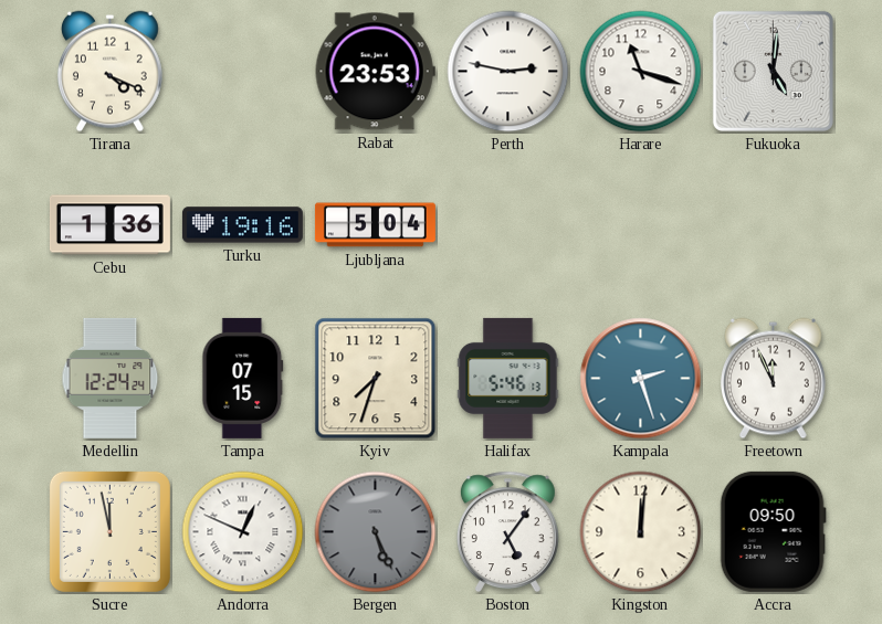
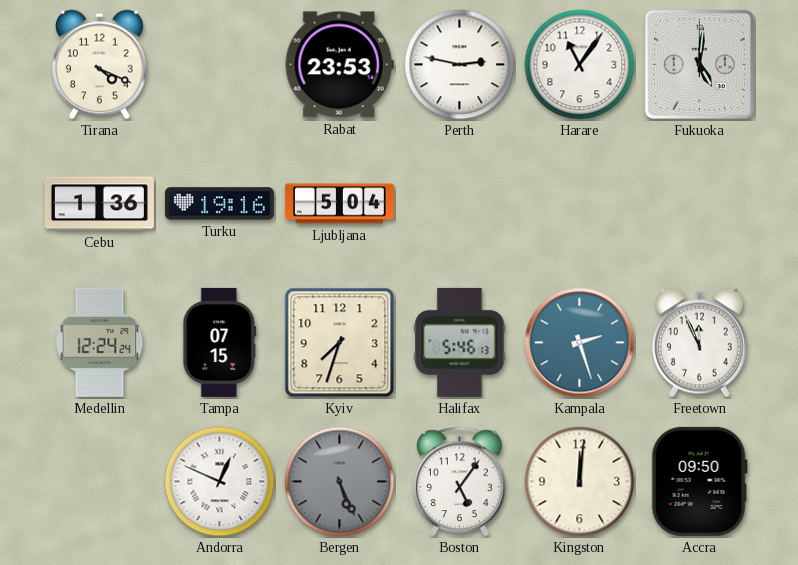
Harare: 11:18 -> 11:06 (580, 65)
Sucre: 11:58 -> none (109, 531)
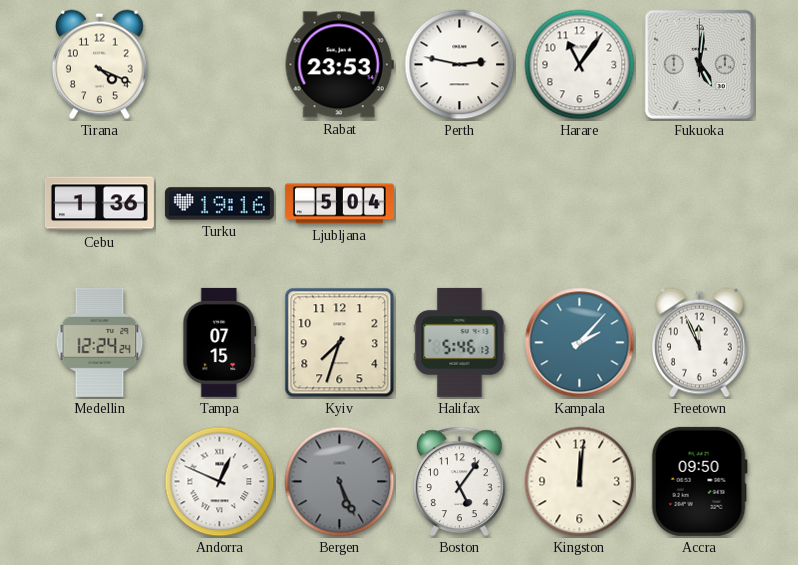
Kampala: 2:27 -> 2:07 (580, 343)
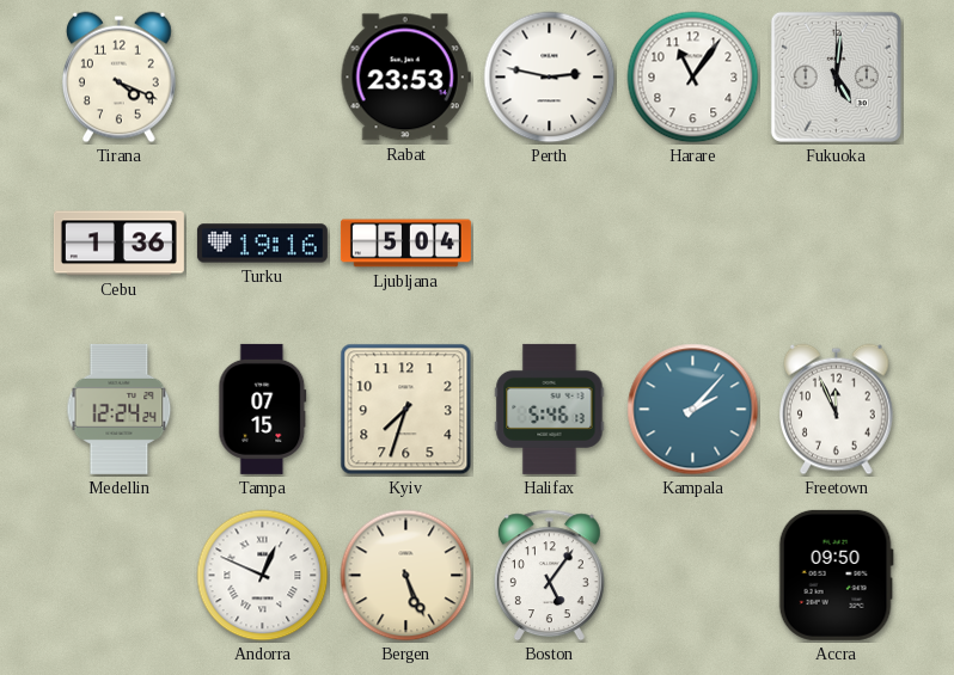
Bergen dial: grey -> cream (406, 576)
Kingston: 12:01 -> none (580, 482)
